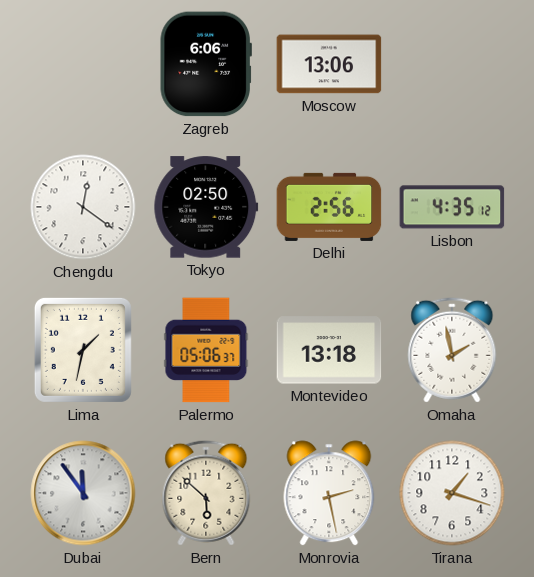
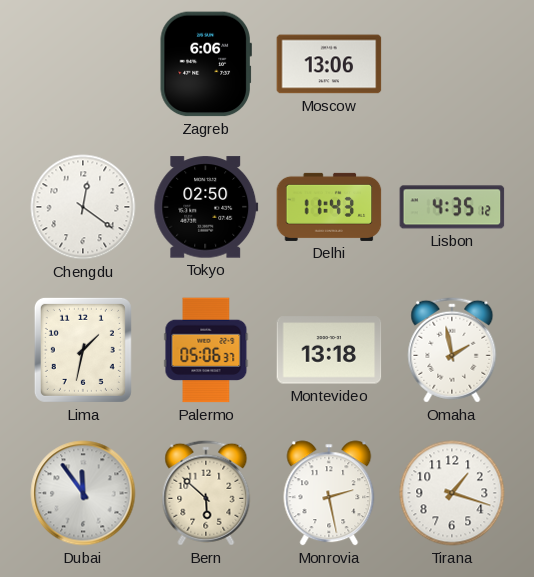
Delhi: 2:56 -> 11:43 (329, 207)
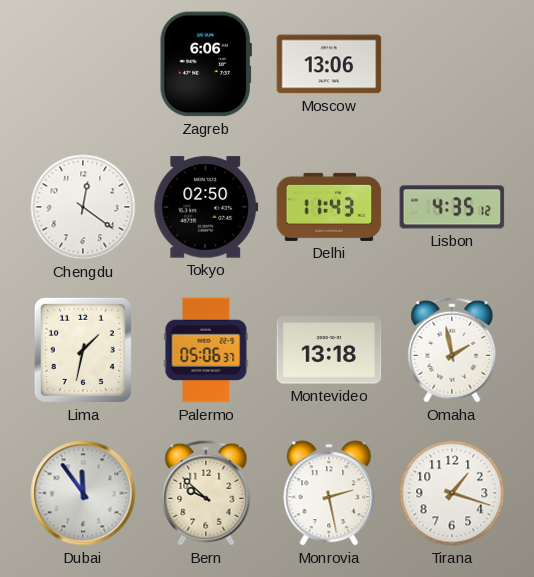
Bern: 5:52 -> 9:52 (206, 493)
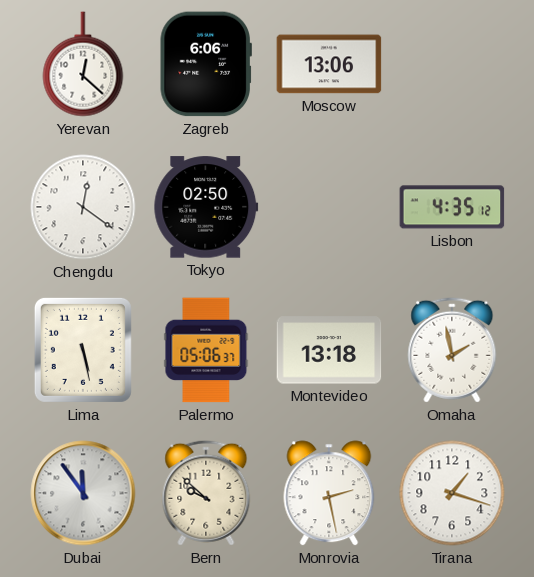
Yerevan: none -> 12:22 (83, 64)
Delhi: 11:43 -> none (329, 207)
Lima: 1:32 -> 5:28 (83, 350)
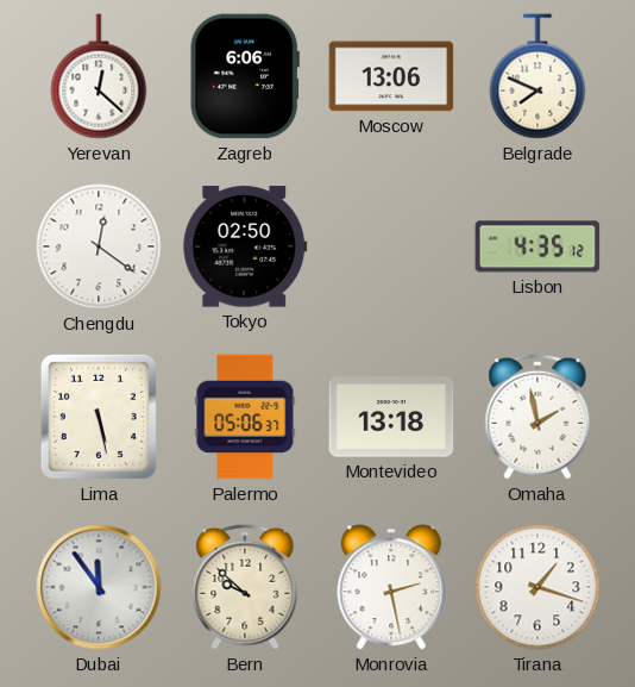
Belgrade: none -> 7:49 (537, 76)
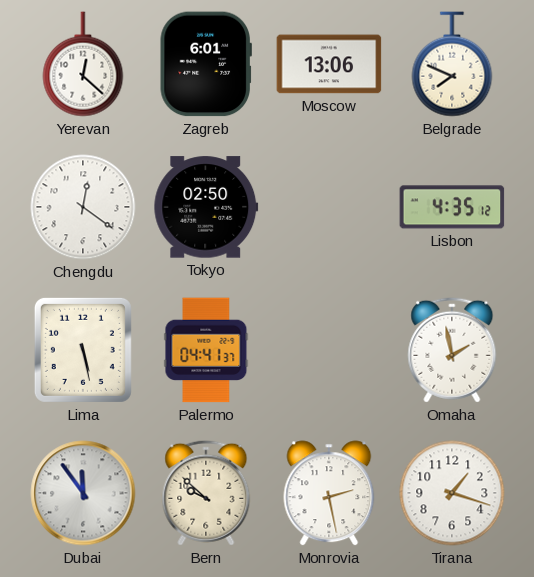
Zagreb: 6:06 -> 6:01 (206, 64)
Palermo: 05:06 -> 04:41 (206, 350)
Montevideo: 13:18 -> none (391, 417)
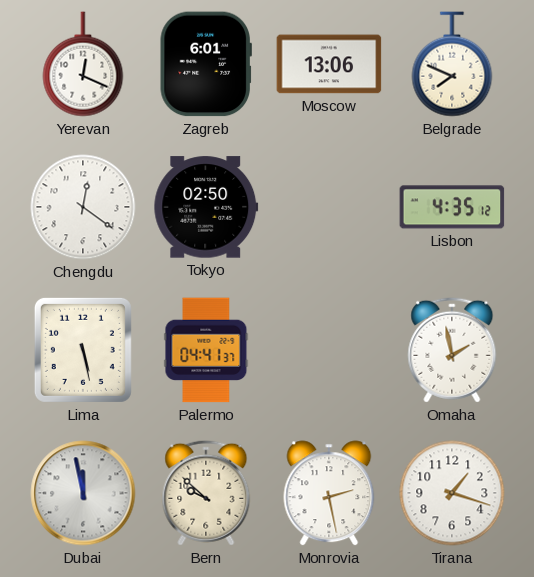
Yerevan: 12:22 -> 12:19 (83, 64)
Dubai: 11:54 -> 11:58 (83, 493)
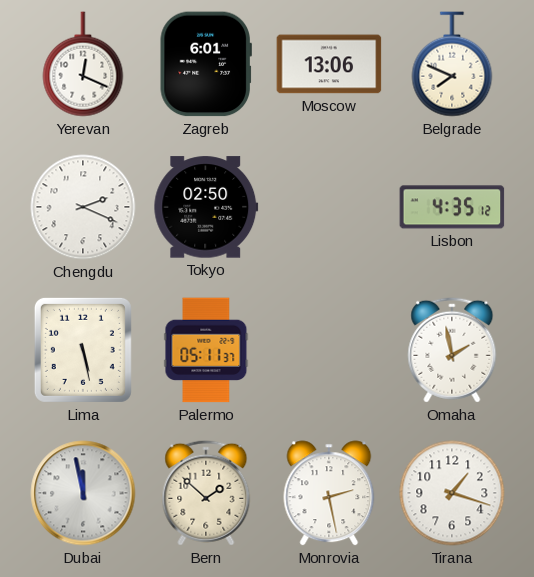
Chengdu: 12:21 -> 2:19 (83, 207)
Palermo: 04:41 -> 05:11 (206, 350)
Bern: 9:52 -> 1:52 (206, 493)
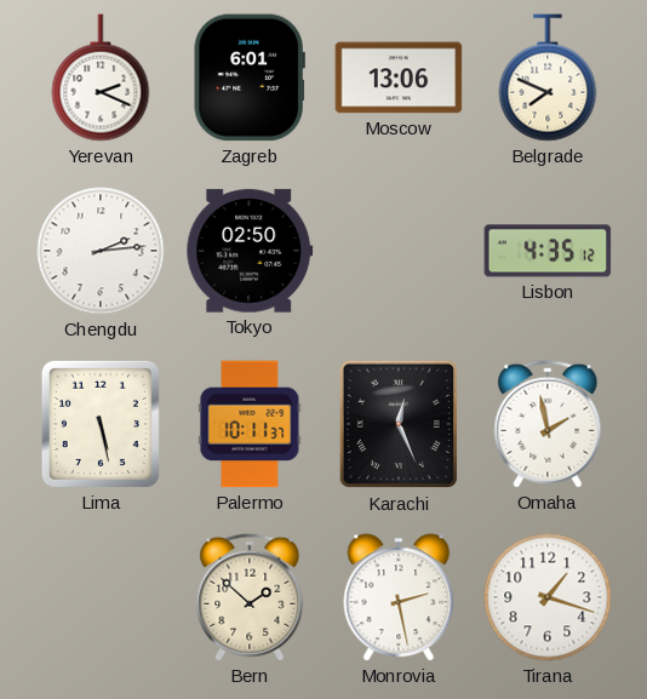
Yerevan: 12:19 -> 2:19 (101, 78)
Chengdu: 2:19 -> 2:14 (101, 251)
Palermo: 05:11 -> 10:11 (250, 424)
Karachi: none -> 12:26 (399, 424)
Dubai: 11:58 -> none (83, 493)
